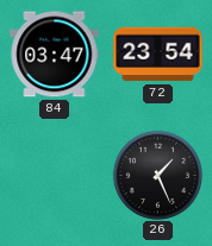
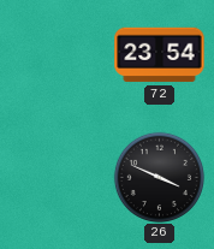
84: 03:47 -> none (55, 55)
26: 1:26 -> 3:49 (159, 177)
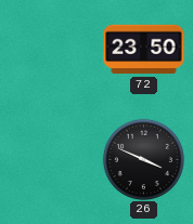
72: 23:54 -> 23:50 (144, 50)
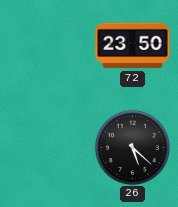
26: 3:49 -> 5:22 (132, 147)
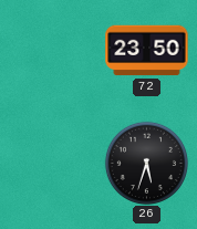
26: 5:22 -> 5:33 (146, 163)
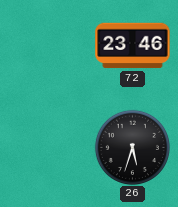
72: 23:50 -> 23:46 (133, 46)
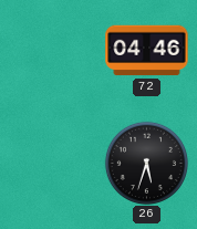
72: 23:46 -> 04:46 (147, 51)
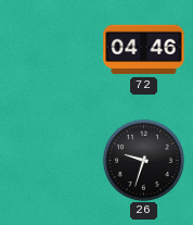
26: 5:33 -> 9:33 (143, 160)
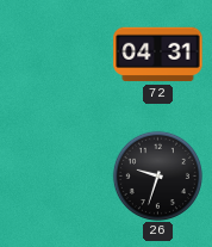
72: 04:46 -> 04:31 (158, 55)
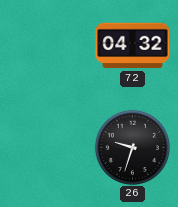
72: 04:31 -> 04:32 (133, 46)
